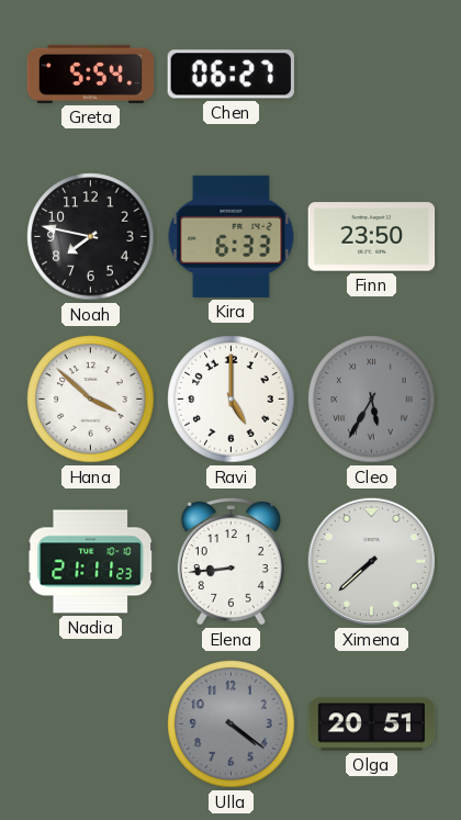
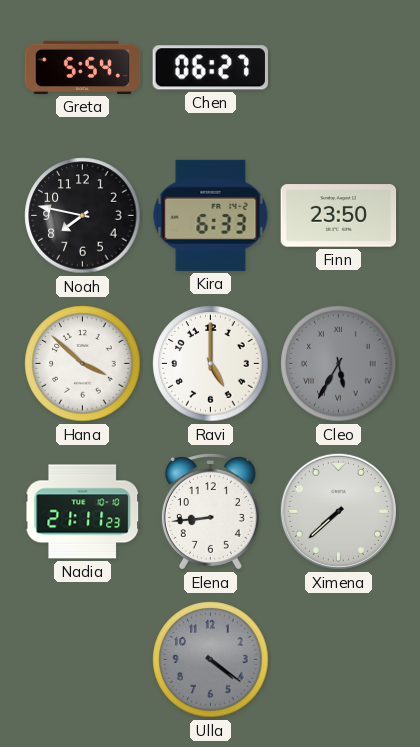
Olga: 20:51 -> none (372, 724)
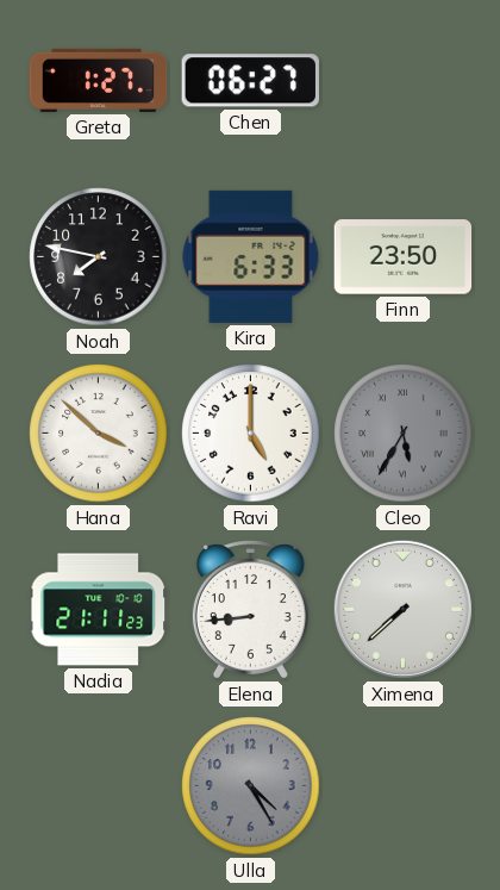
Greta: 5:54 -> 1:27 (99, 80)
Ulla: 4:21 -> 4:25 (251, 786)
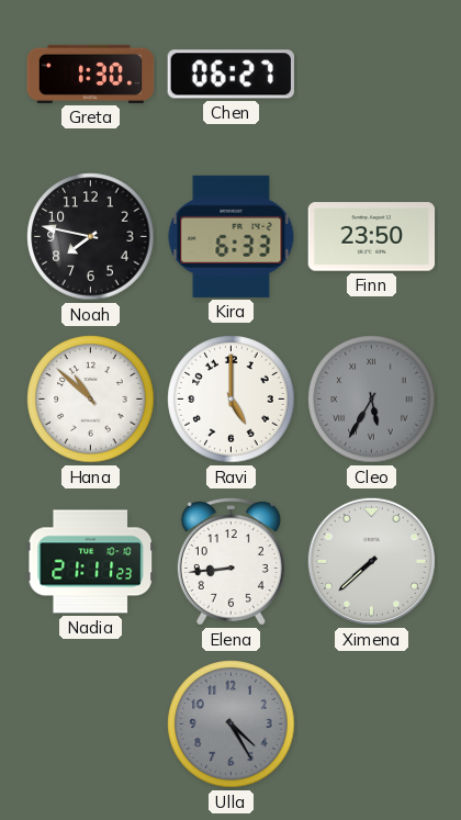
Greta: 1:27 -> 1:30 (91, 74)
Hana: 3:52 -> 10:52 (91, 400)
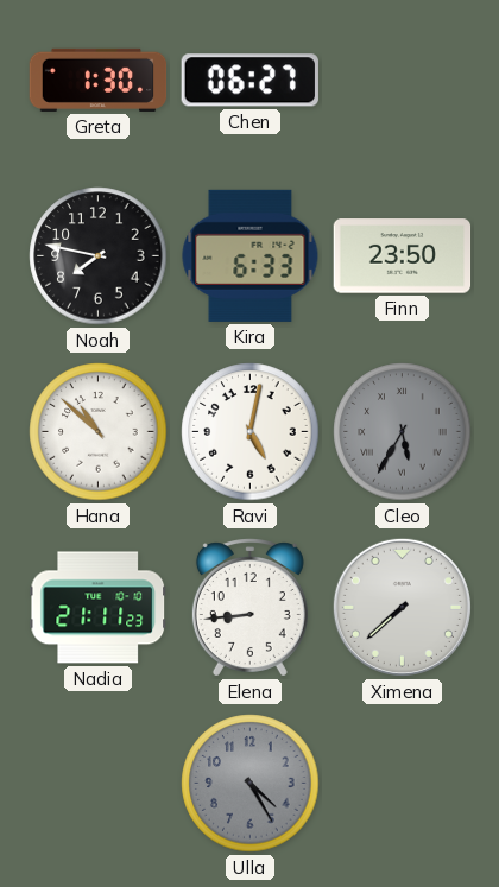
Ravi: 5:00 -> 5:02 (251, 432)
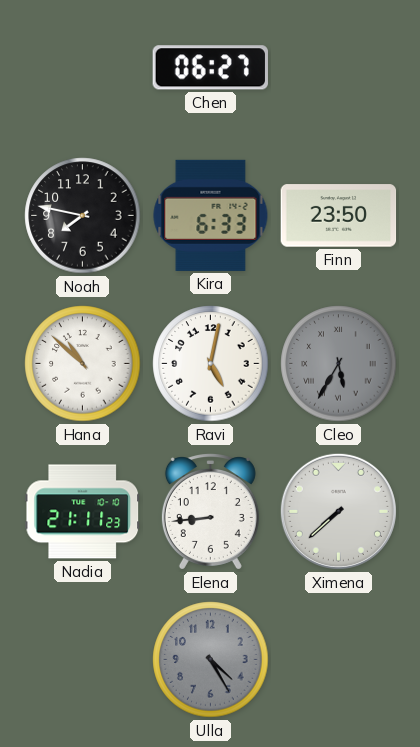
Greta: 1:30 -> none (99, 80)
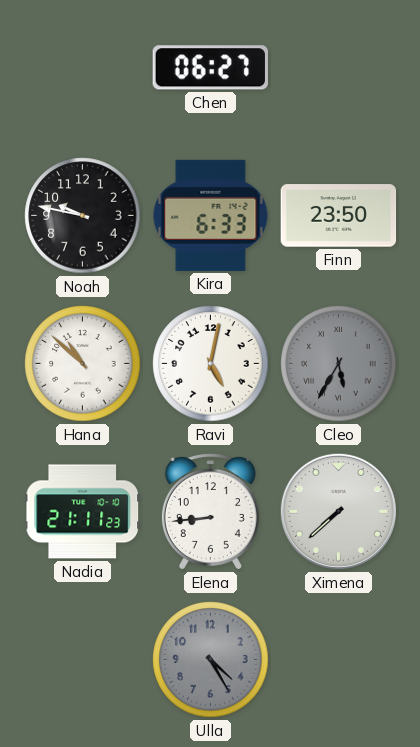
Noah: 7:47 -> 9:47 (83, 216)
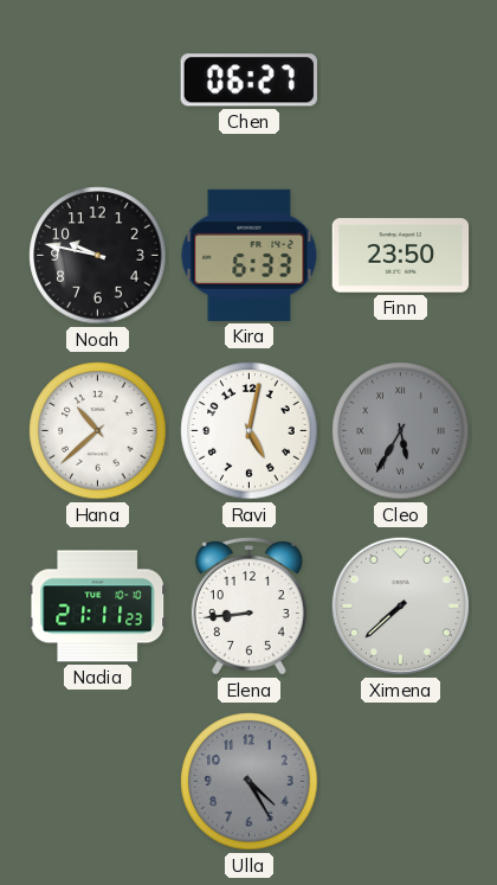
Hana: 10:52 -> 10:38 (98, 431)
